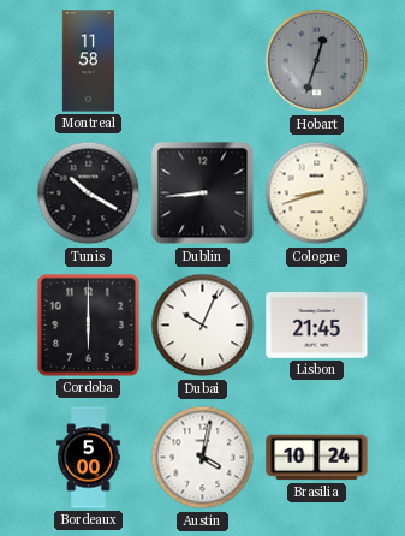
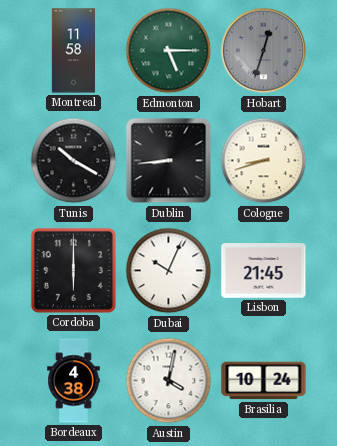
Edmonton: none -> 5:15 (169, 51)
Bordeaux: 5:00 -> 4:38 (74, 381)
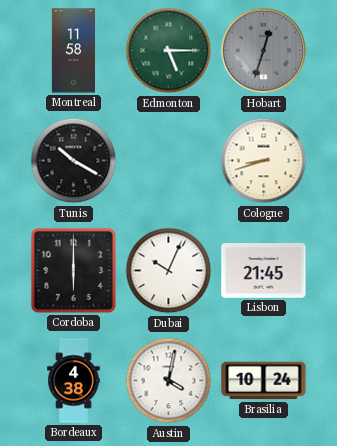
Dublin: 8:44 -> none (169, 161)
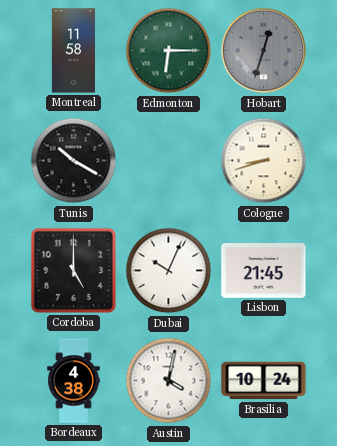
Edmonton: 5:15 -> 6:15 (169, 51)
Cordoba: 6:00 -> 5:00 (73, 270)
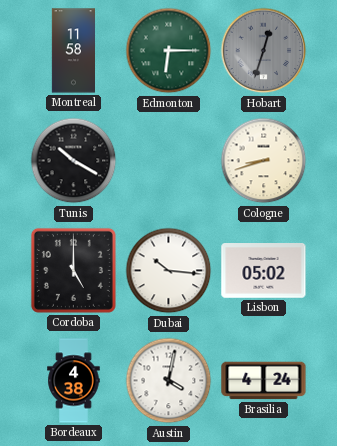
Dubai: 10:04 -> 10:16 (169, 271)
Lisbon: 21:45 -> 05:02 (264, 271)
Brasilia: 10:24 -> 4:24 (264, 381)
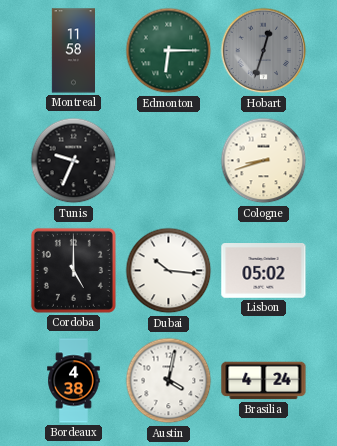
Tunis: 10:20 -> 9:34 (74, 161)
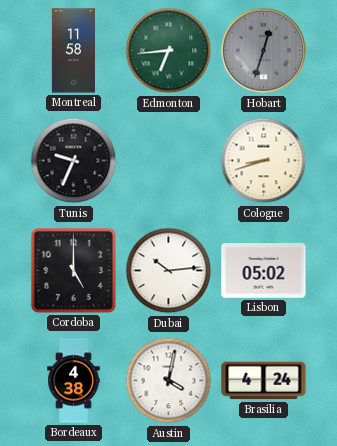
Edmonton: 6:15 -> 6:44 (169, 51)
Dubai: 10:16 -> 10:14 (169, 271)
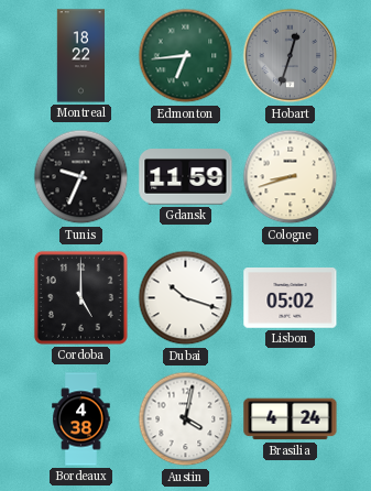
Montreal: 11:58 -> 18:22 (80, 56)
Gdansk: none -> 11:59 (186, 177)
Dubai: 10:14 -> 10:18 (186, 298)
